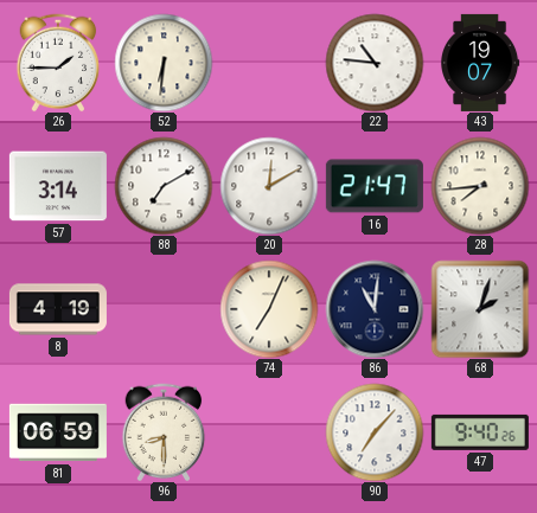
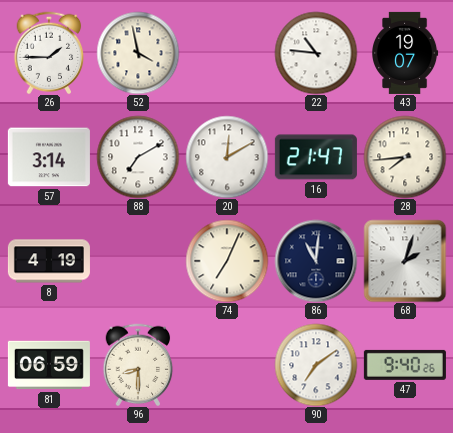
52: 6:31 -> 3:58 (138, 53)
90: 7:07 -> 7:09 (316, 365)
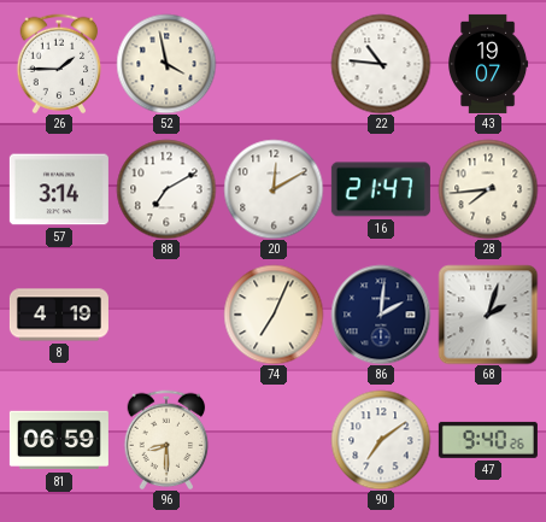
86: 11:01 -> 2:01 (381, 315)
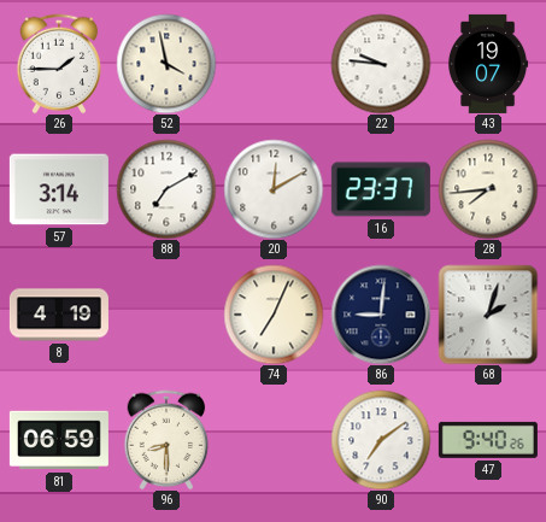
22: 10:46 -> 9:46 (381, 64)
16: 21:47 -> 23:37 (381, 189)
86: 2:01 -> 9:01 (381, 315)
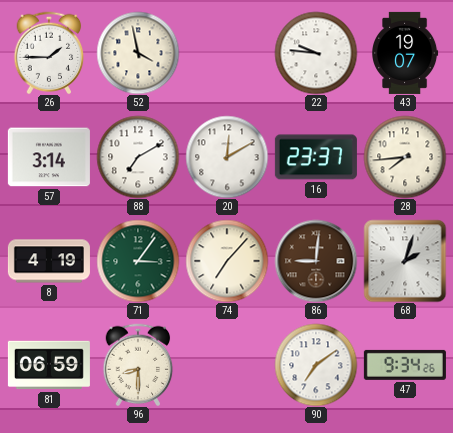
71: none -> 3:06 (138, 261)
74: 7:04 -> 7:07 (227, 261)
86 dial: navy -> brown (316, 261)
47: 9:40 -> 9:34 (405, 365)
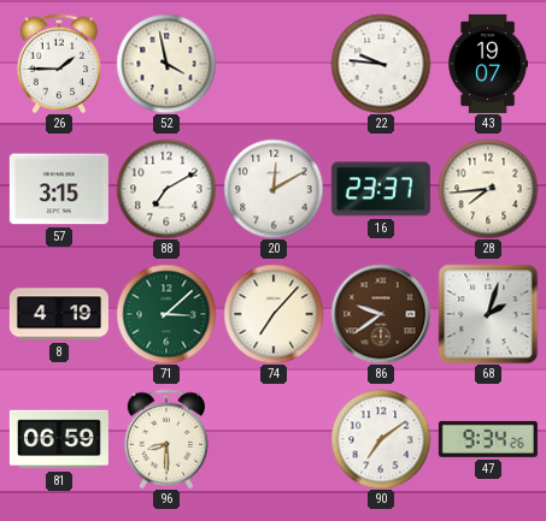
57: 3:14 -> 3:15 (59, 189)
71: 3:06 -> 3:08 (166, 314)
86: 9:01 -> 9:39 (381, 314)
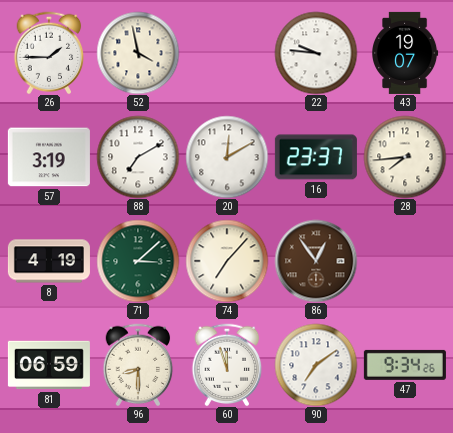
57: 3:15 -> 3:19 (49, 157)
86: 9:39 -> 12:54 (316, 261)
68: 2:03 -> none (488, 314)
60: none -> 11:57 (227, 365)
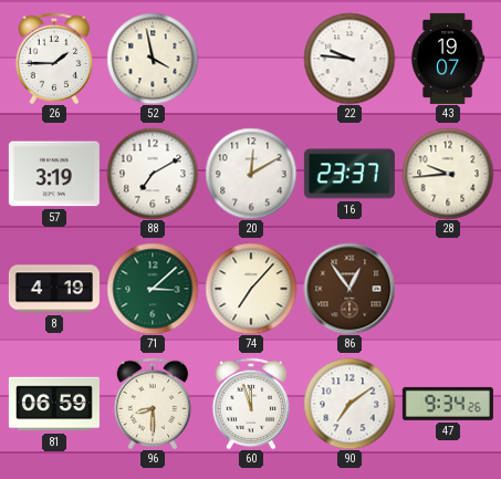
28: 7:44 -> 9:44 (448, 174)
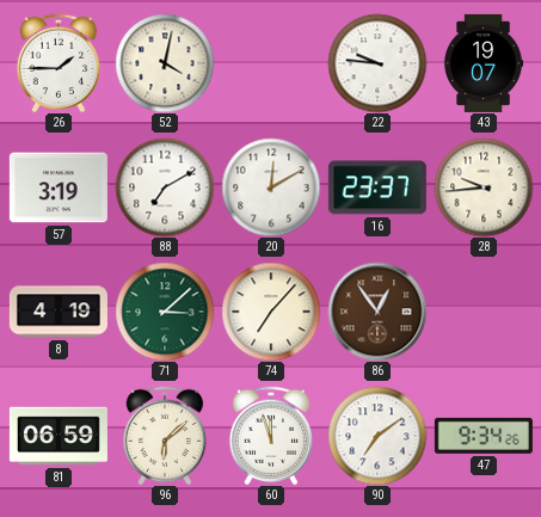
52: 3:58 -> 4:02 (165, 63)
96: 8:30 -> 6:08 (165, 436)
